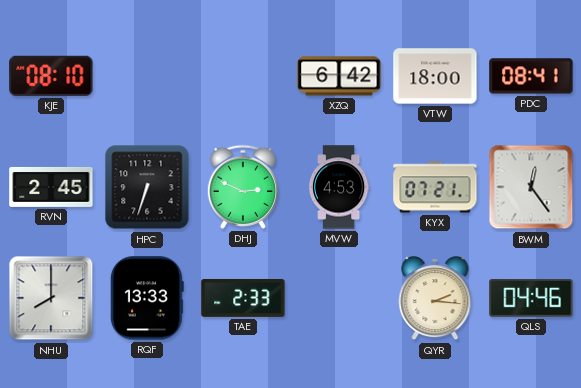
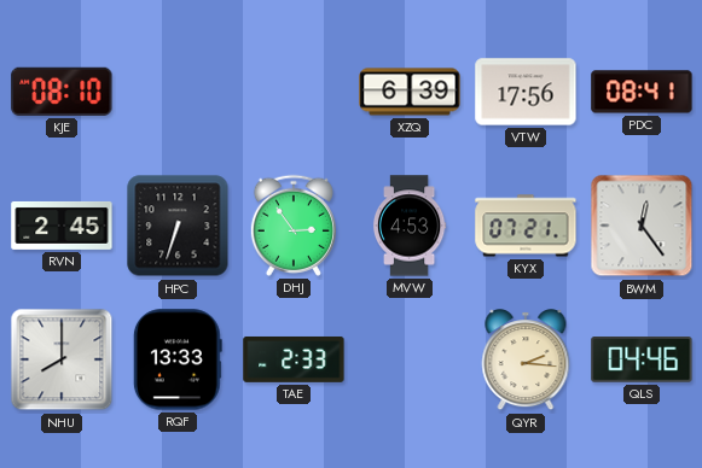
XZQ: 6:42 -> 6:39 (410, 92)
VTW: 18:00 -> 17:56 (526, 92)
DHJ: 2:49 -> 2:54 (294, 226)
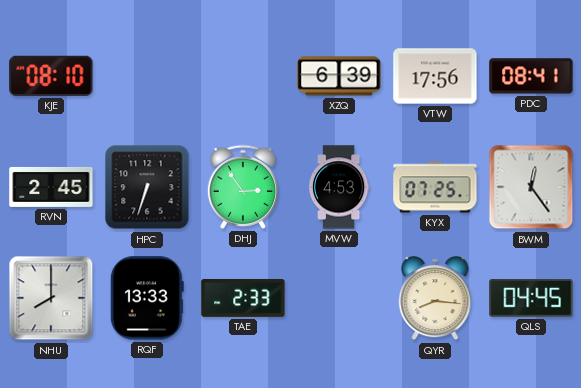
KYX: 07:21 -> 07:25 (435, 187)
QYR: 2:16 -> 8:16 (435, 299)
QLS: 04:46 -> 04:45 (531, 298)
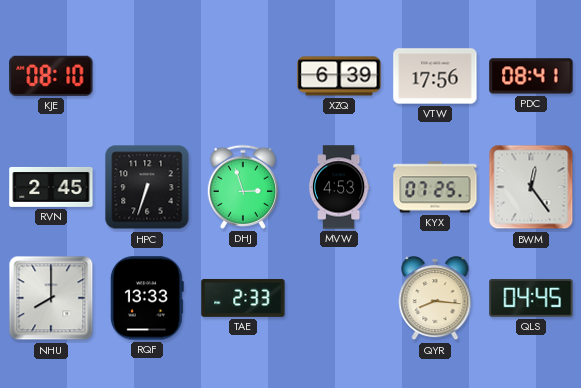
DHJ: 2:54 -> 2:57 (243, 187)
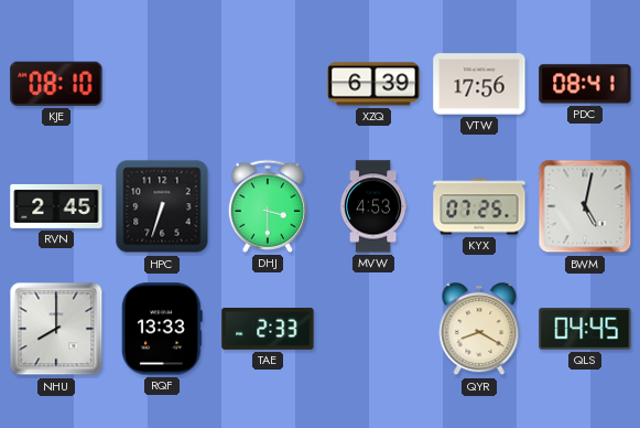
DHJ: 2:57 -> 3:30 (268, 206)
BWM: 12:24 -> 5:02 (585, 206)
QYR: 8:16 -> 8:20 (479, 330)
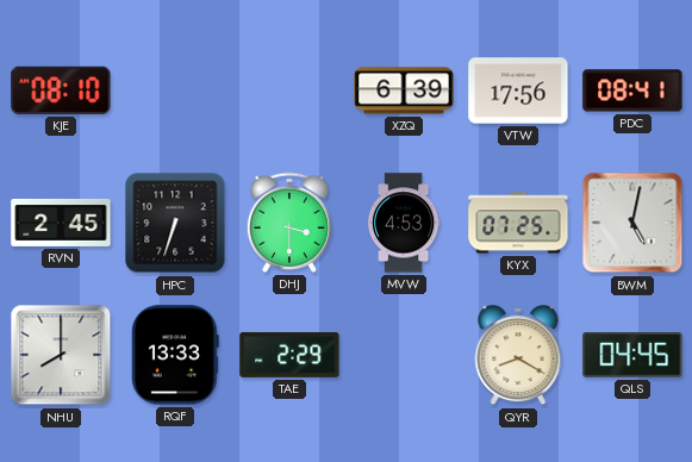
TAE: 2:33 -> 2:29 (289, 355)
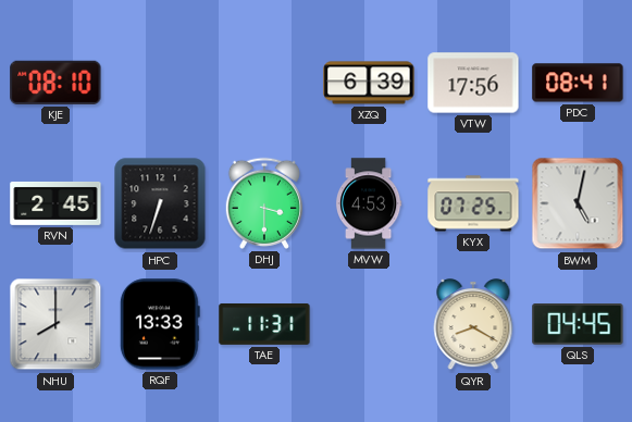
TAE: 2:29 -> 11:31 (264, 324)
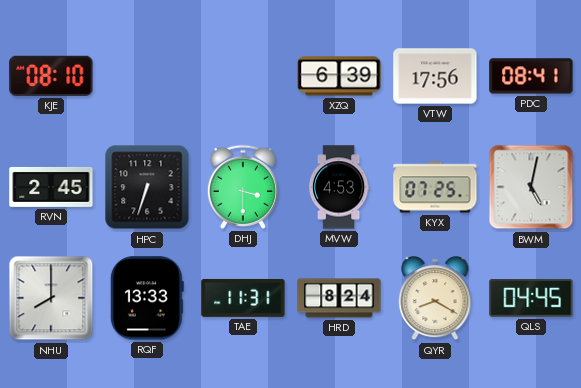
HRD: none -> 8:24 (339, 298)
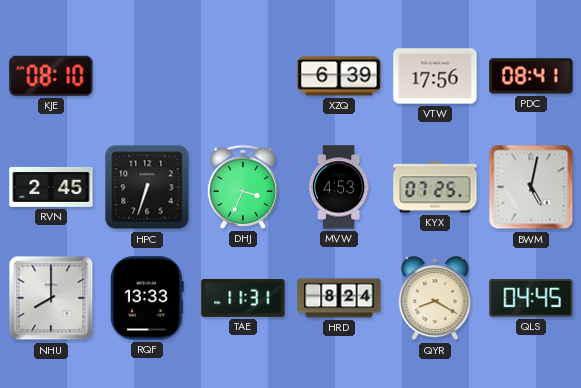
DHJ: 3:30 -> 3:34 (243, 187)
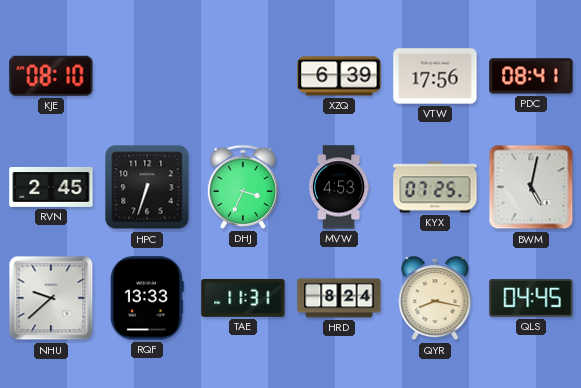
NHU: 8:00 -> 9:38 (51, 298)
QYR: 8:20 -> 8:17 (435, 299)
